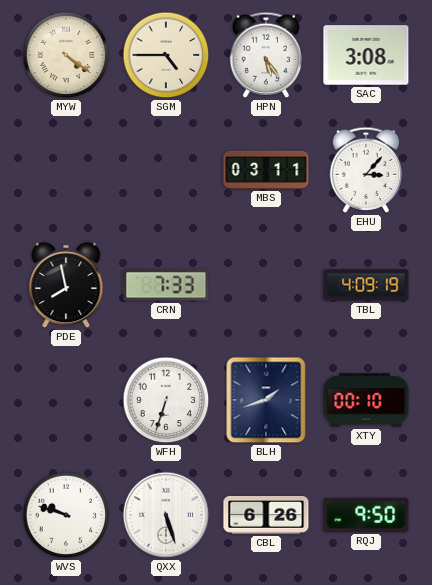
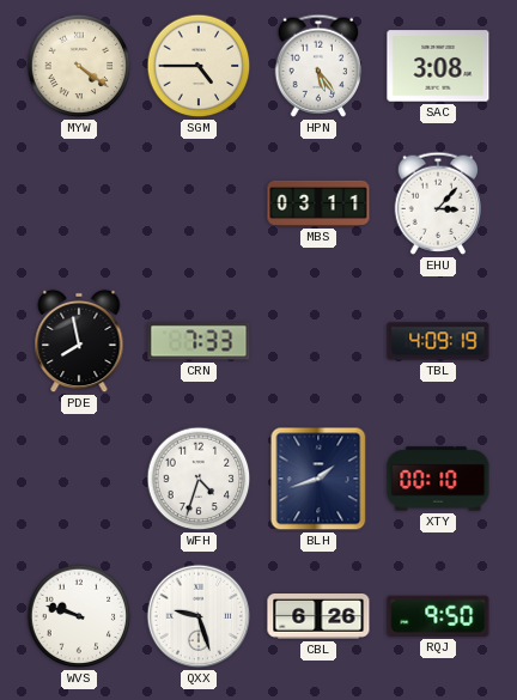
WFH: 6:33 -> 4:33 (199, 479)
QXX: 5:27 -> 9:27 (199, 616)
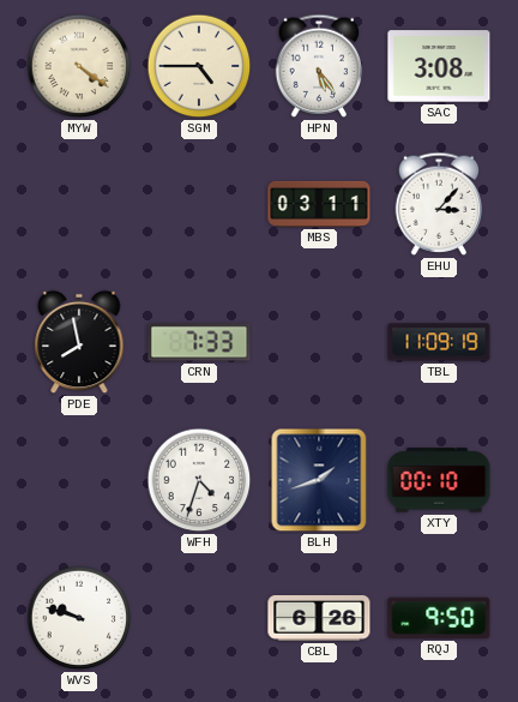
TBL: 4:09 -> 11:09 (439, 342)
QXX: 9:27 -> none (199, 616)
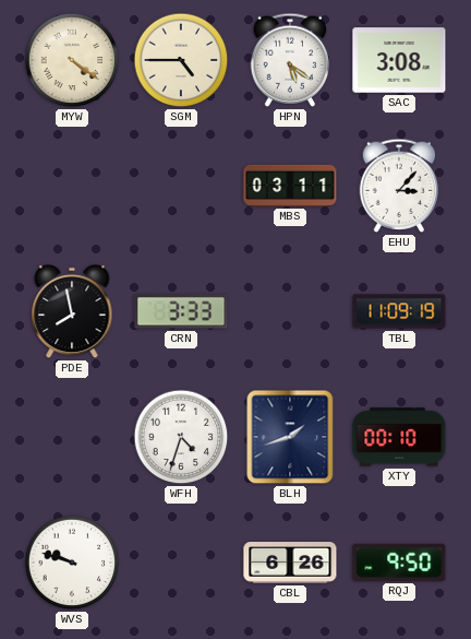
HPN: 5:24 -> 5:21 (290, 60)
CRN: 7:33 -> 3:33 (181, 311)
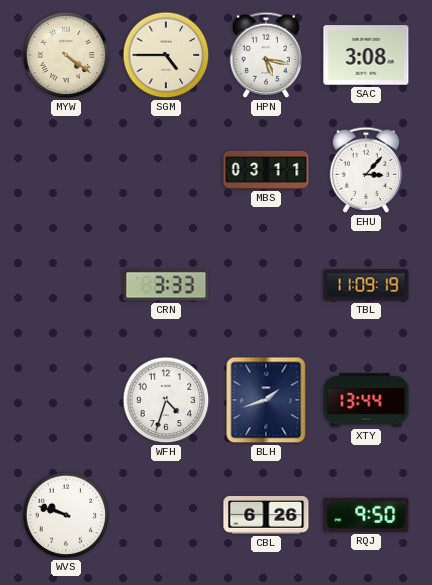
HPN: 5:21 -> 5:17 (266, 55)
PDE: 7:58 -> none (72, 311)
XTY: 00:10 -> 13:44 (366, 400)
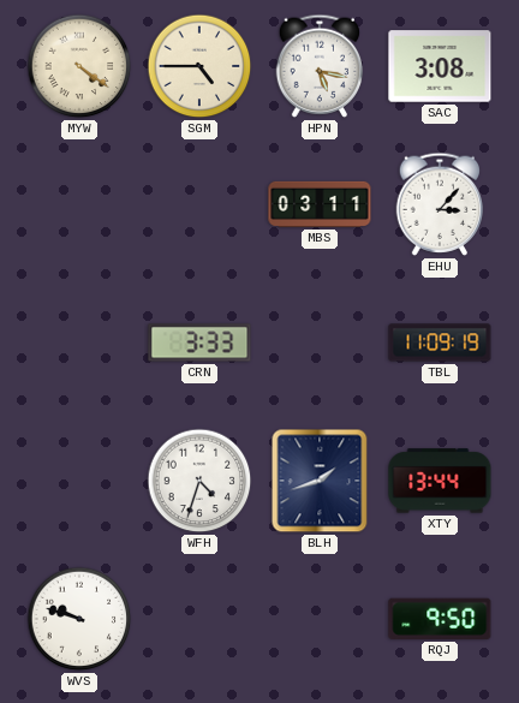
CBL: 6:26 -> none (266, 516)
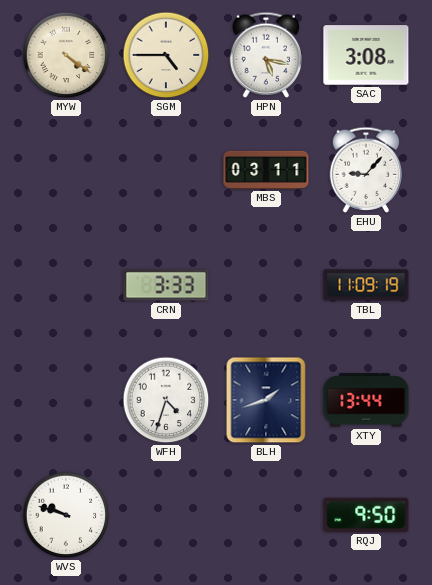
EHU: 3:07 -> 9:07 (366, 170)
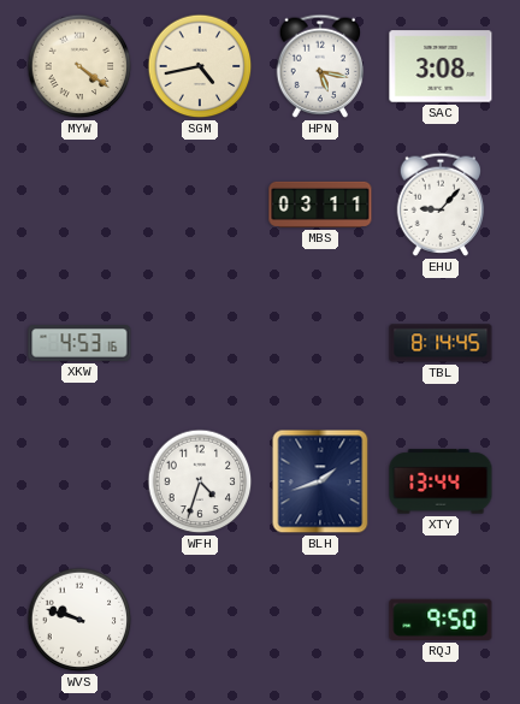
SGM: 4:45 -> 4:43 (200, 66)
XKW: none -> 4:53 (79, 343)
CRN: 3:33 -> none (166, 285)
TBL: 11:09 -> 8:14 (441, 343)
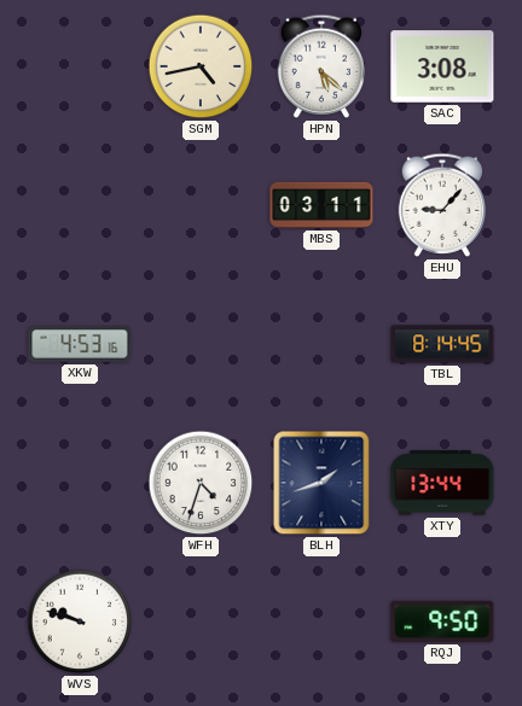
MYW: 4:21 -> none (79, 66)
HPN: 5:17 -> 5:22 (321, 66)
